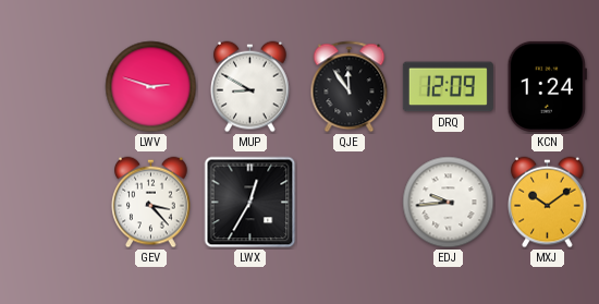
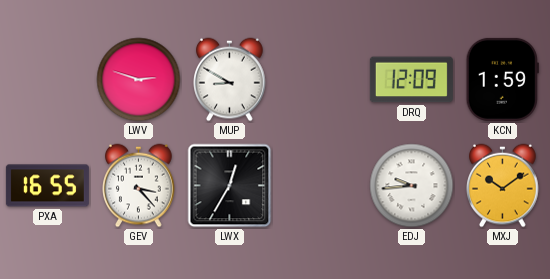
QJE: 11:54 -> none (350, 87)
KCN: 1:24 -> 1:59 (502, 79)
PXA: none -> 16:55 (47, 186)
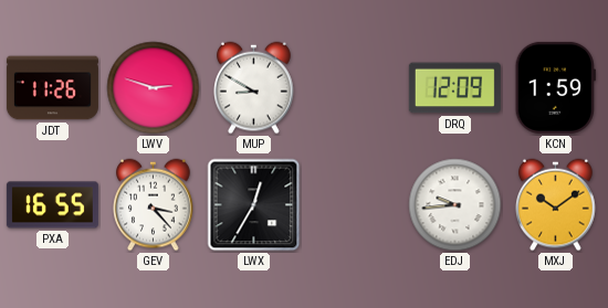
JDT: none -> 11:26 (52, 88)
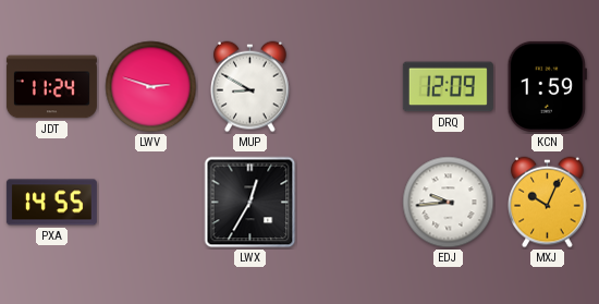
JDT: 11:26 -> 11:24 (51, 87)
PXA: 16:55 -> 14:55 (51, 203)
GEV: 3:23 -> none (154, 205)
MXJ: 10:09 -> 10:04 (548, 203)
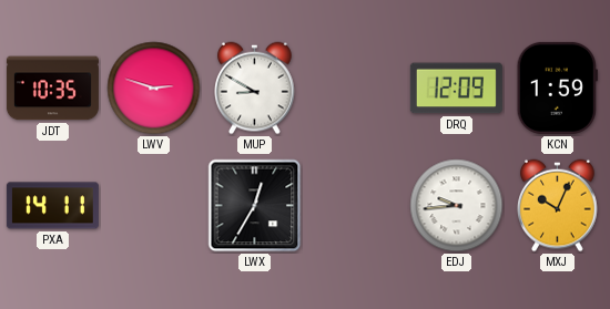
JDT: 11:24 -> 10:35 (52, 89)
PXA: 14:55 -> 14:11 (52, 206)
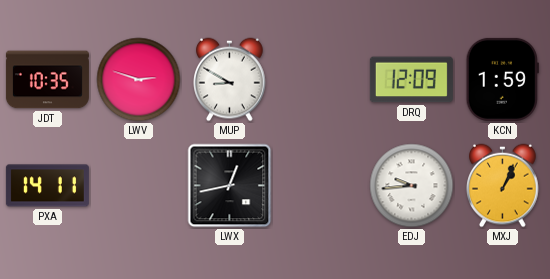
LWX: 12:35 -> 12:43 (230, 186)
MXJ: 10:04 -> 1:04 (503, 186)
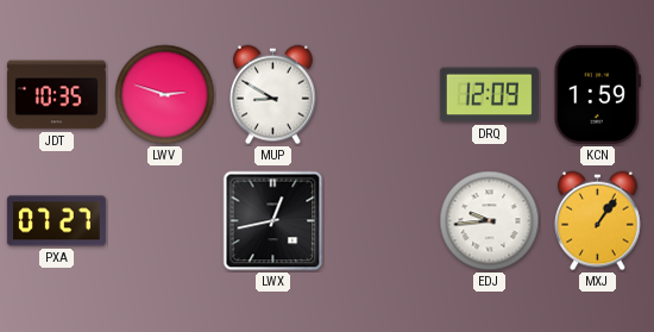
PXA: 14:11 -> 07:27 (56, 221)
MXJ: 1:04 -> 1:06 (598, 221)
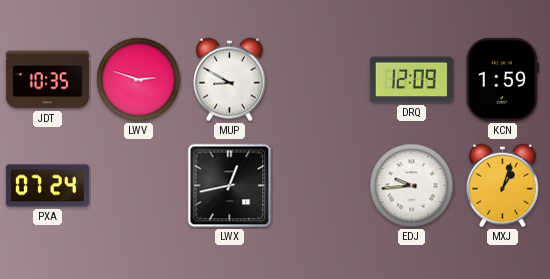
PXA: 07:27 -> 07:24 (47, 186)
MXJ: 1:06 -> 1:03 (503, 186)
